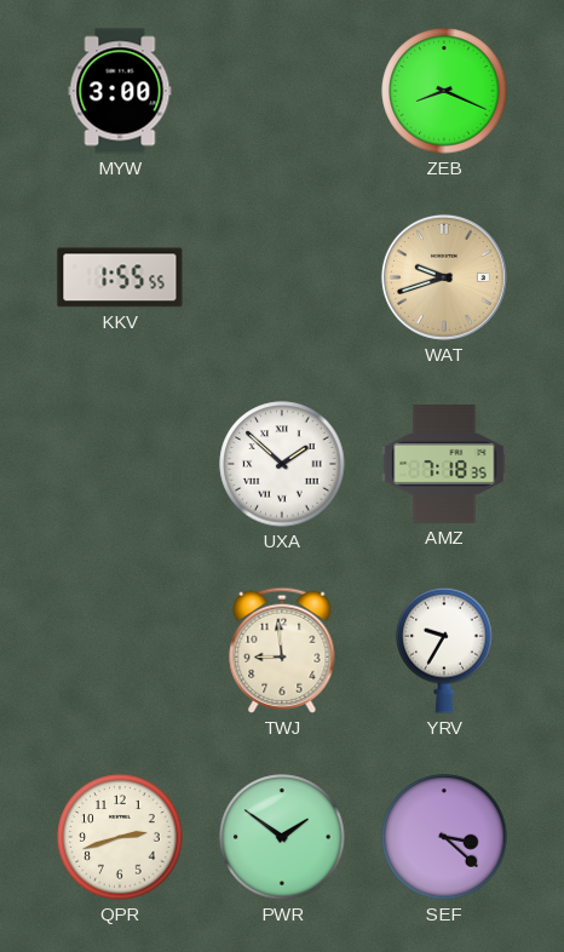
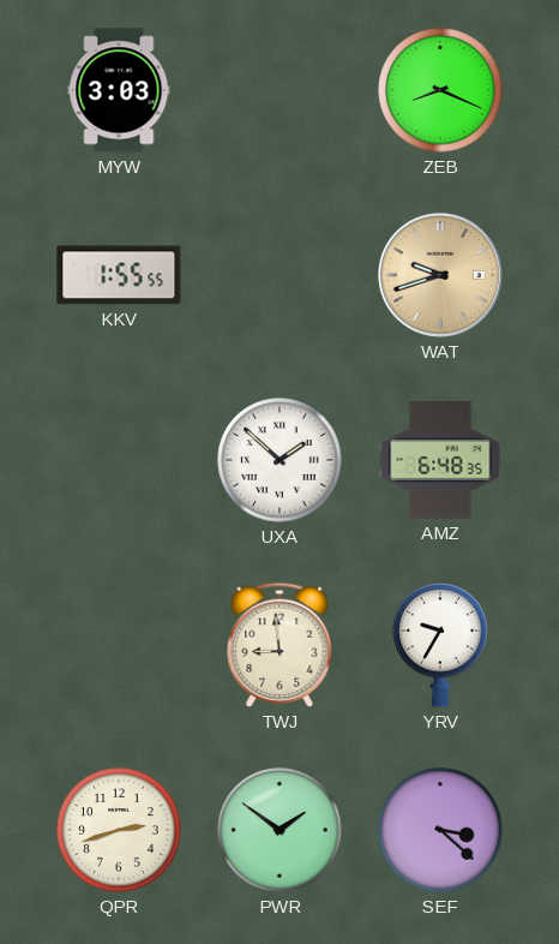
MYW: 3:00 -> 3:03 (119, 90)
AMZ: 7:18 -> 6:48 (440, 460)
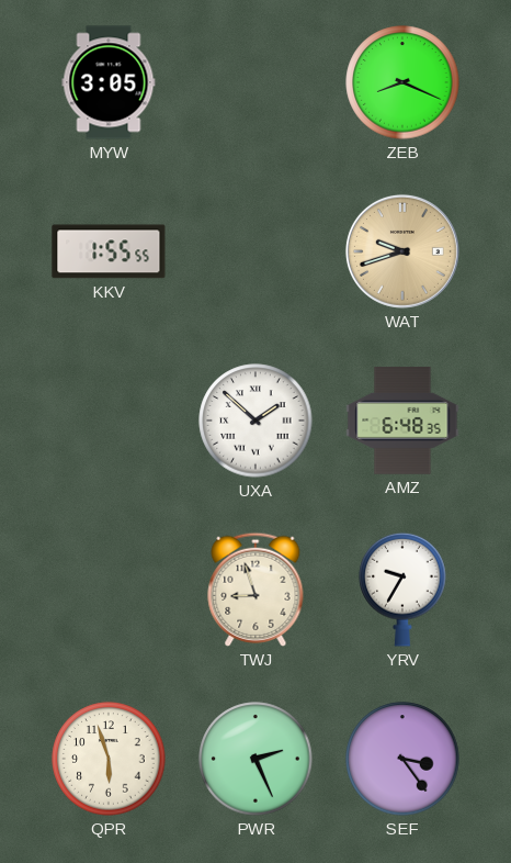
MYW: 3:03 -> 3:05 (109, 82)
TWJ: 8:59 -> 8:57 (256, 590)
QPR: 2:42 -> 5:57 (109, 759)
PWR: 1:51 -> 2:26 (256, 759)
SEF: 3:22 -> 3:24 (402, 759)
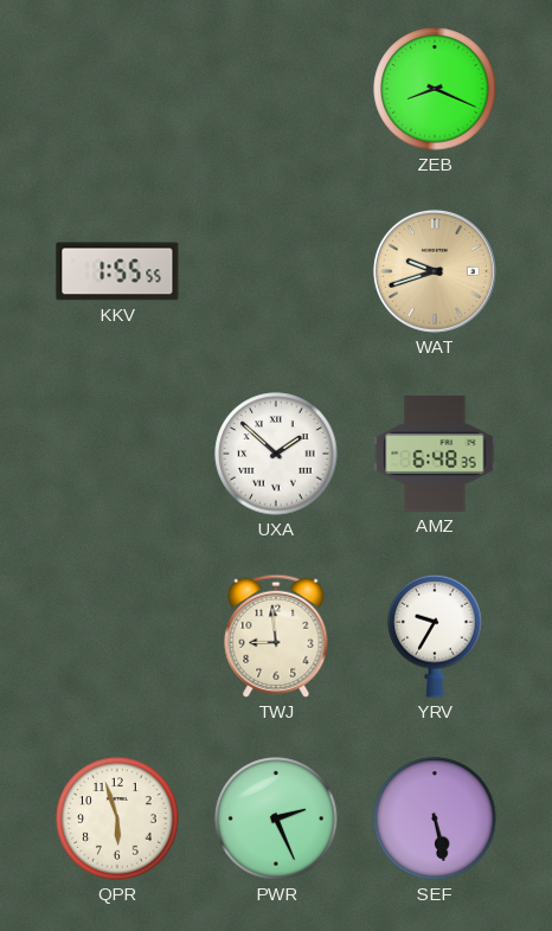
MYW: 3:05 -> none (109, 82)
TWJ: 8:57 -> 8:59 (276, 636)
SEF: 3:24 -> 5:28 (435, 818)
